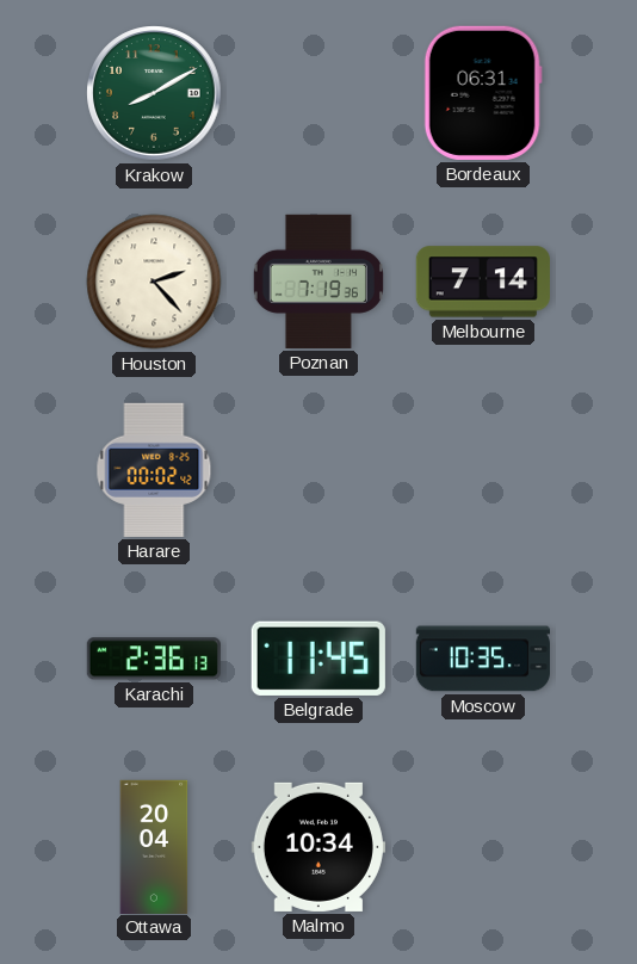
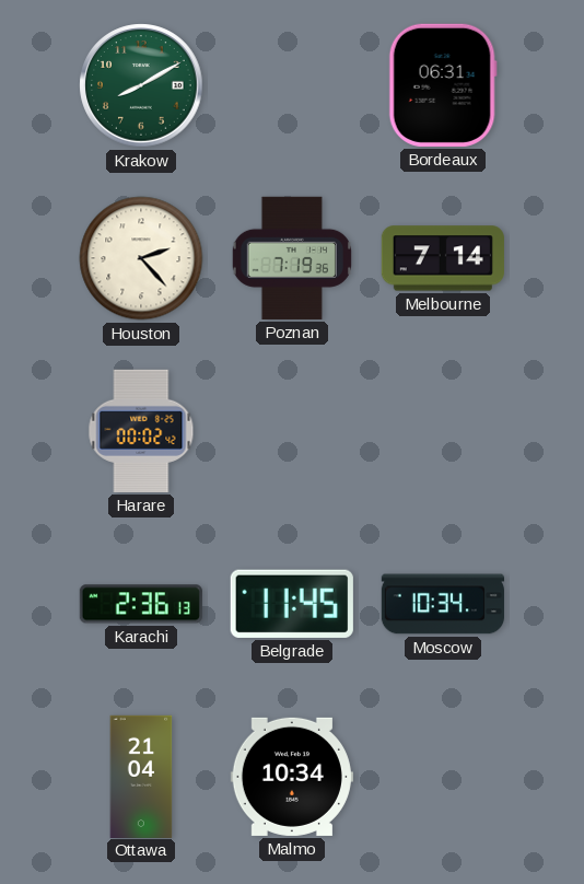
Moscow: 10:35 -> 10:34 (443, 604)
Ottawa: 20:04 -> 21:04 (141, 776)
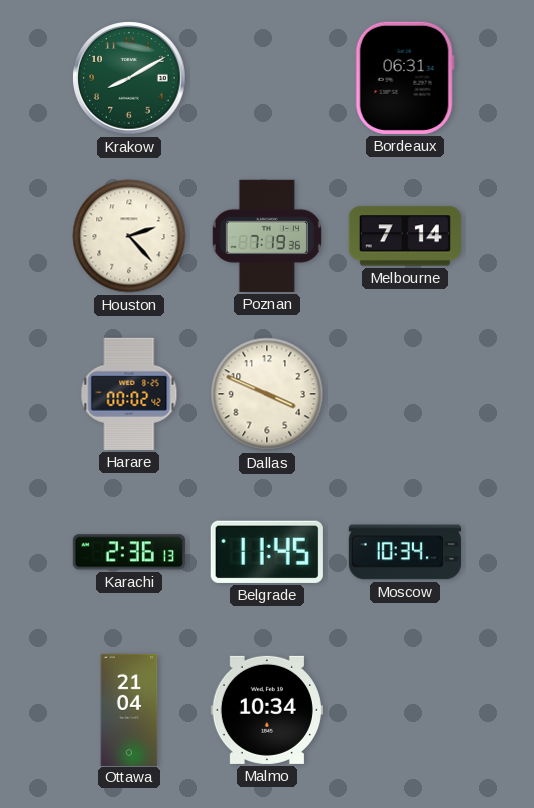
Dallas: none -> 3:49 (267, 394)
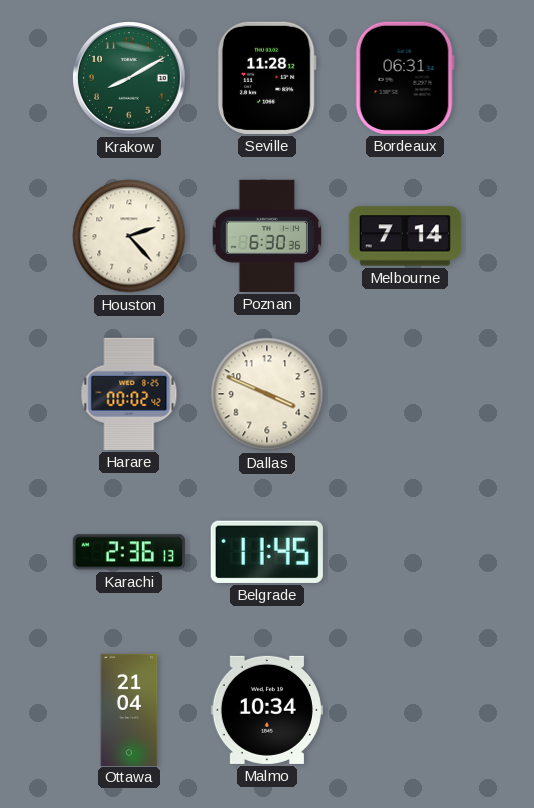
Seville: none -> 11:28 (267, 78)
Poznan: 7:19 -> 6:30 (267, 236)
Moscow: 10:34 -> none (405, 552)
